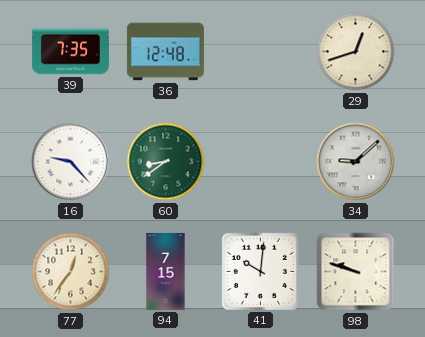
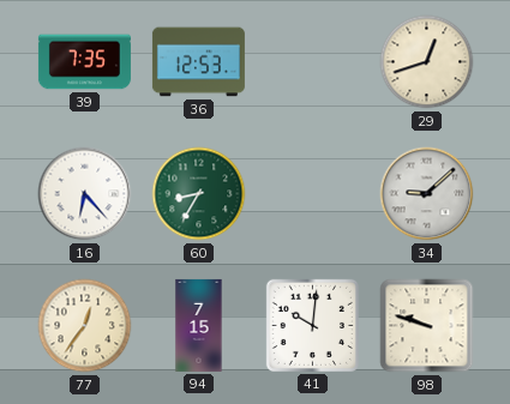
36: 12:48 -> 12:53 (198, 62)
16: 9:23 -> 6:23 (85, 194)
60: 8:39 -> 8:35 (199, 194)
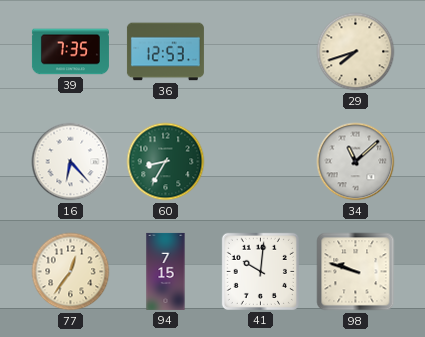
29: 12:42 -> 7:42 (356, 52)
34: 9:08 -> 11:08 (356, 162)
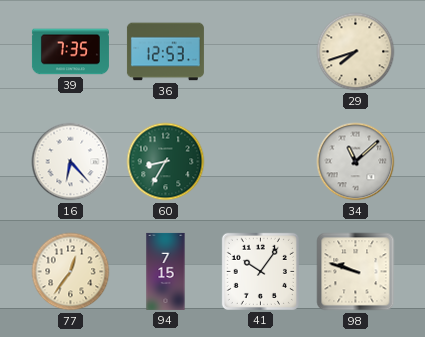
41: 10:01 -> 10:06 (260, 271)
